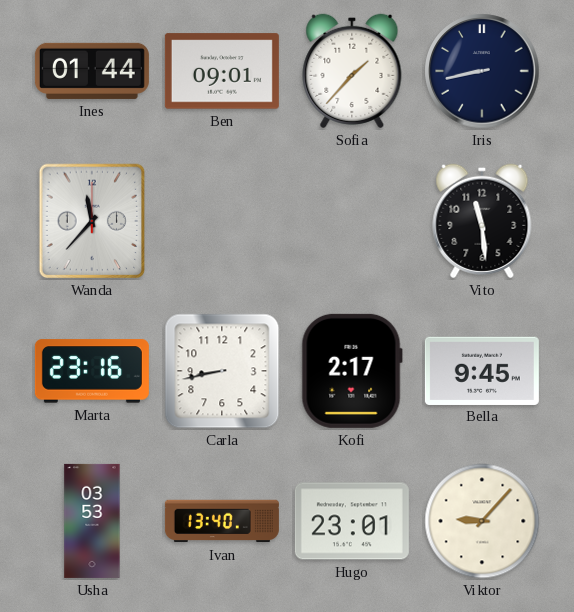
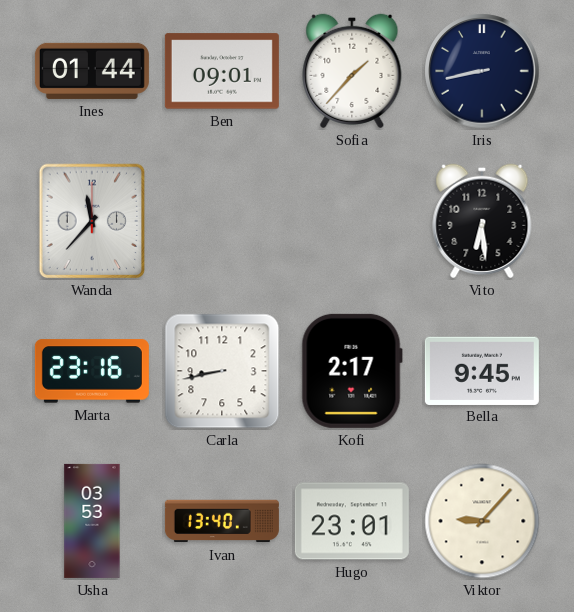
Vito: 11:29 -> 6:29 (482, 221)
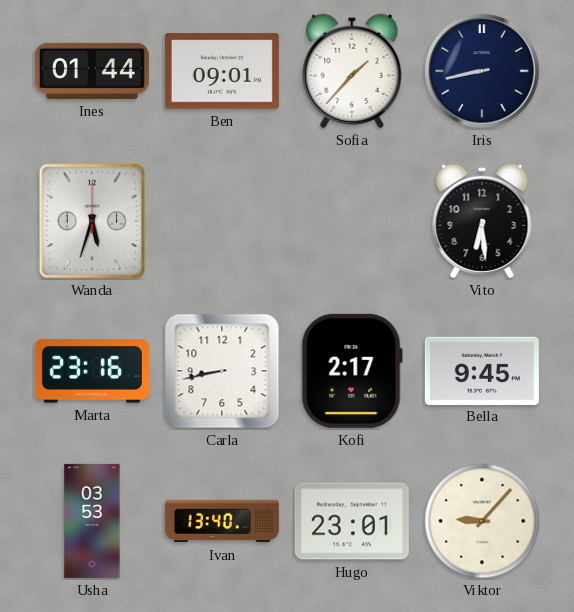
Wanda: 11:37 -> 5:33 (92, 221)
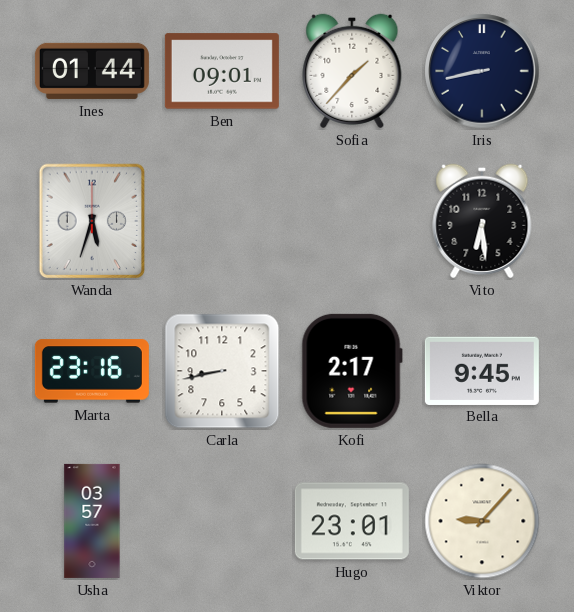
Usha: 03:53 -> 03:57 (92, 521)
Ivan: 13:40 -> none (222, 521)
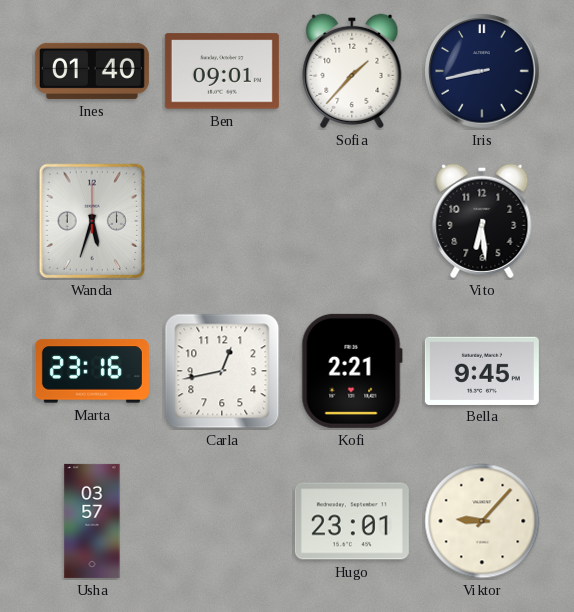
Ines: 01:44 -> 01:40 (92, 71)
Carla: 8:43 -> 12:43 (222, 371)
Kofi: 2:17 -> 2:21 (352, 371)
